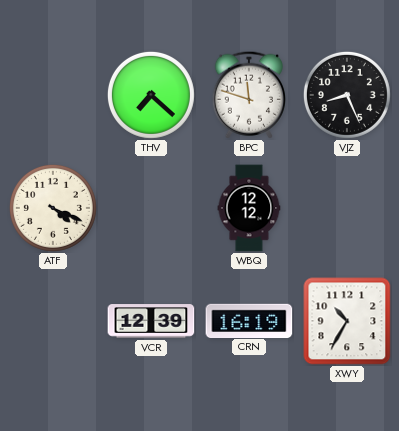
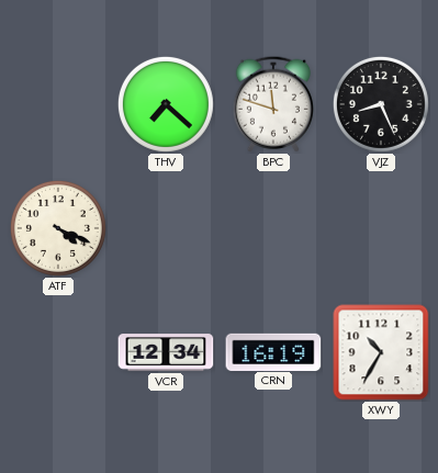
WBQ: 12:12 -> none (249, 208)
VCR: 12:39 -> 12:34 (166, 352)
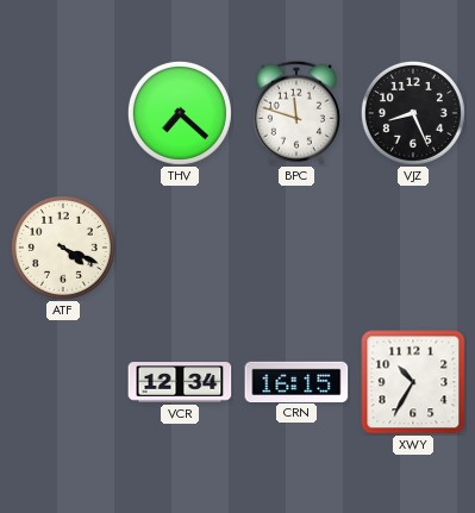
CRN: 16:19 -> 16:15 (296, 381)
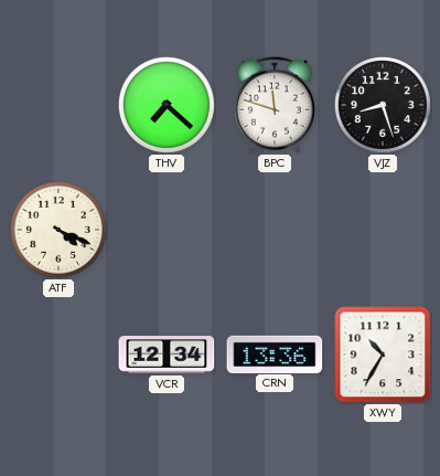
VJZ: 8:26 -> 8:27 (383, 105)
CRN: 16:15 -> 13:36 (275, 353)
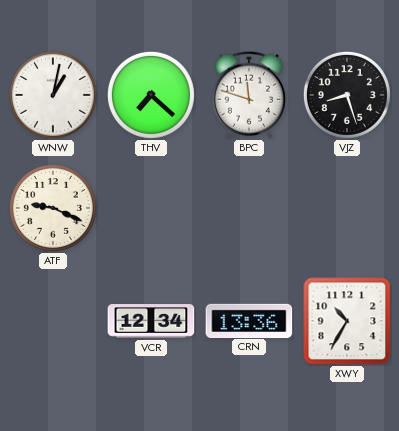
WNW: none -> 1:02 (53, 95)
ATF: 4:19 -> 9:19 (53, 208)
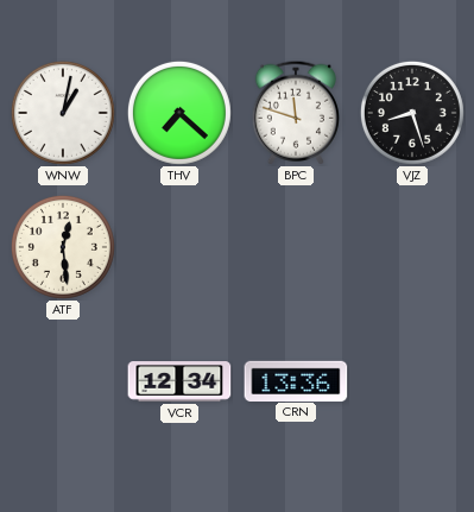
ATF: 9:19 -> 12:29 (63, 247)
XWY: 10:35 -> none (347, 321)
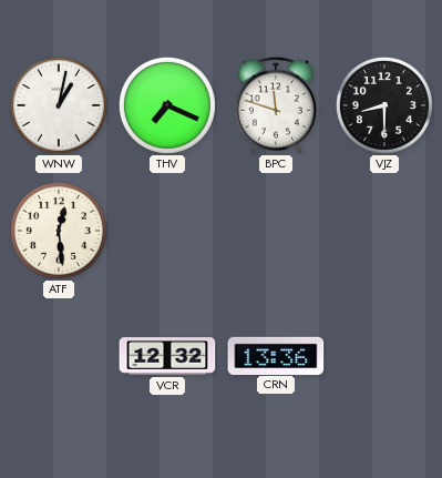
THV: 7:22 -> 7:19 (167, 105)
VJZ: 8:27 -> 8:30 (384, 105)
VCR: 12:34 -> 12:32 (167, 356)
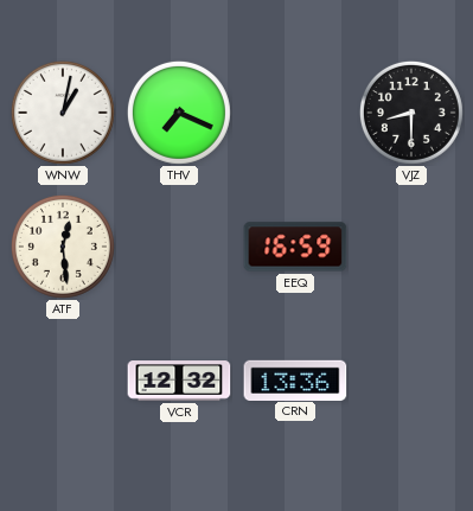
BPC: 11:48 -> none (276, 105)
EEQ: none -> 16:59 (295, 247)
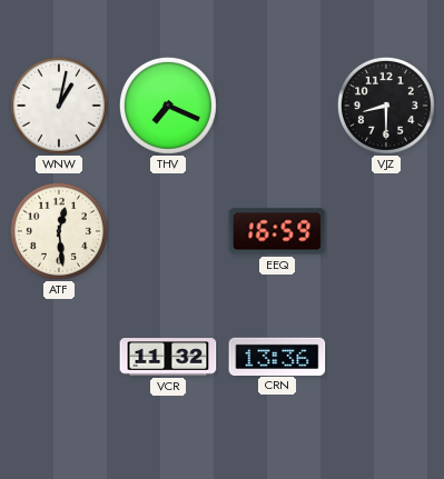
VCR: 12:32 -> 11:32 (168, 357)
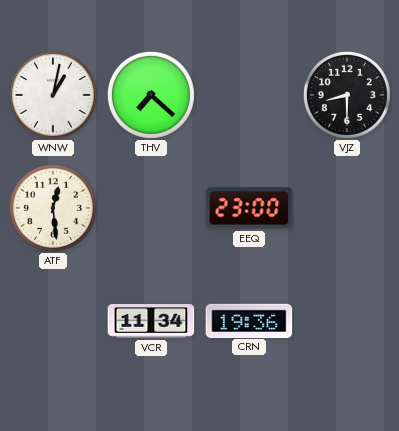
THV: 7:19 -> 7:22 (151, 95)
EEQ: 16:59 -> 23:00 (249, 208)
VCR: 11:32 -> 11:34 (151, 321)
CRN: 13:36 -> 19:36 (249, 320)
